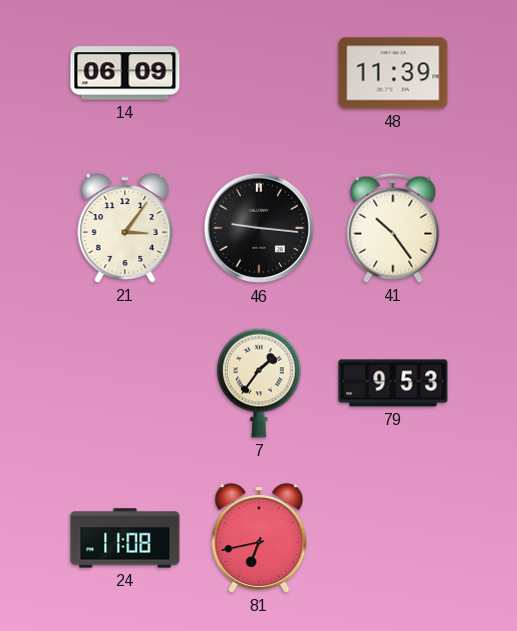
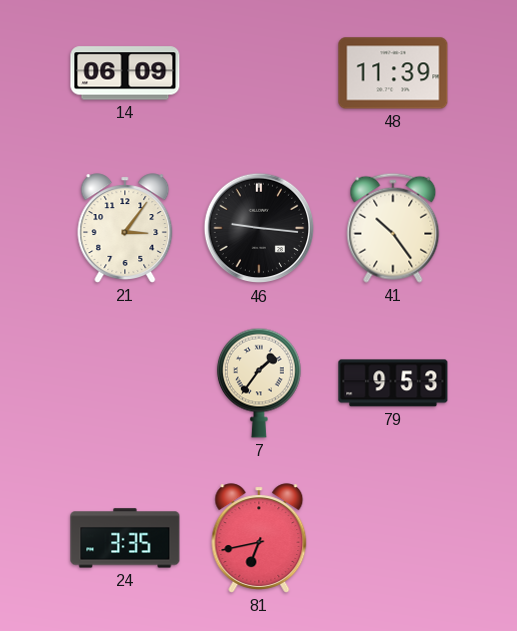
24: 11:08 -> 3:35 (125, 538)
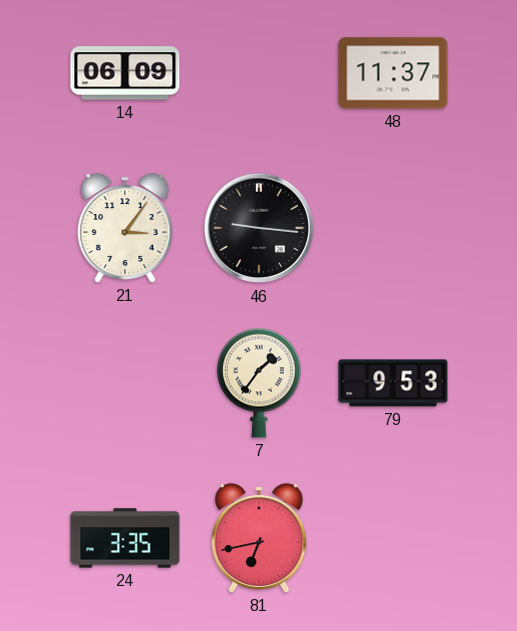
48: 11:39 -> 11:37 (393, 73)
41: 10:24 -> none (393, 228)
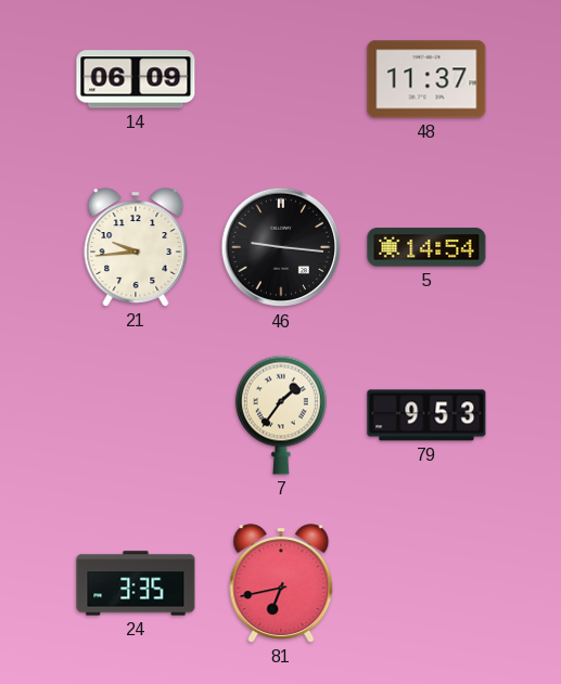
21: 3:06 -> 9:44 (136, 247)
5: none -> 14:54 (426, 247)
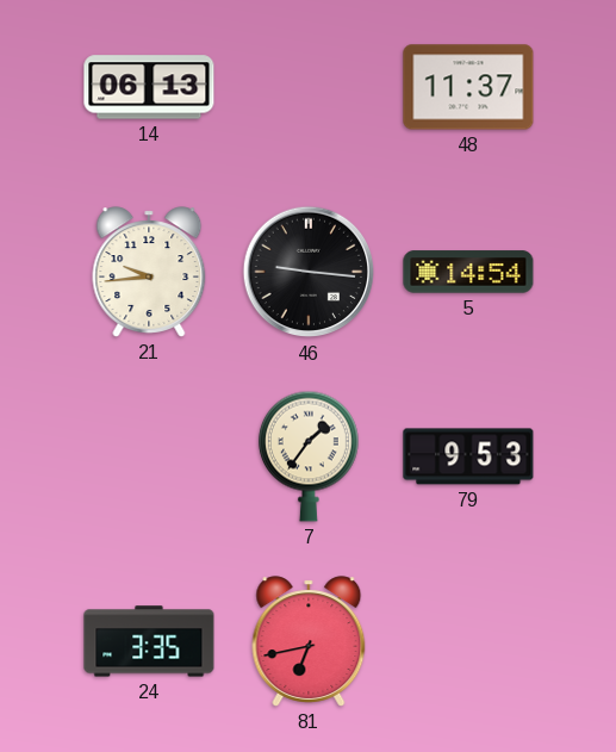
14: 06:09 -> 06:13 (149, 87)
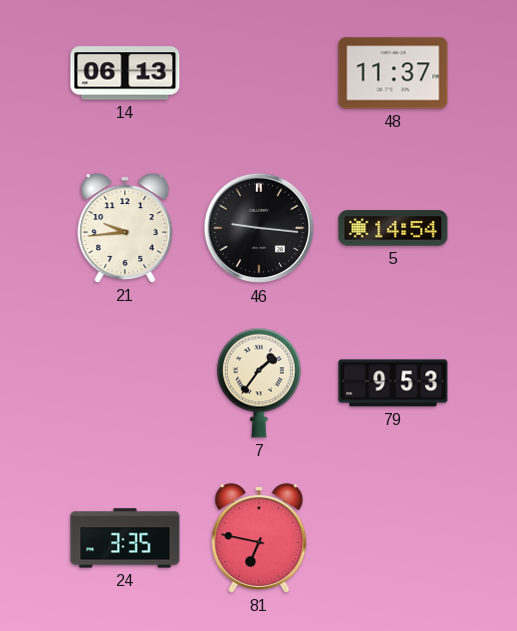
81: 6:43 -> 6:47 (259, 538)
